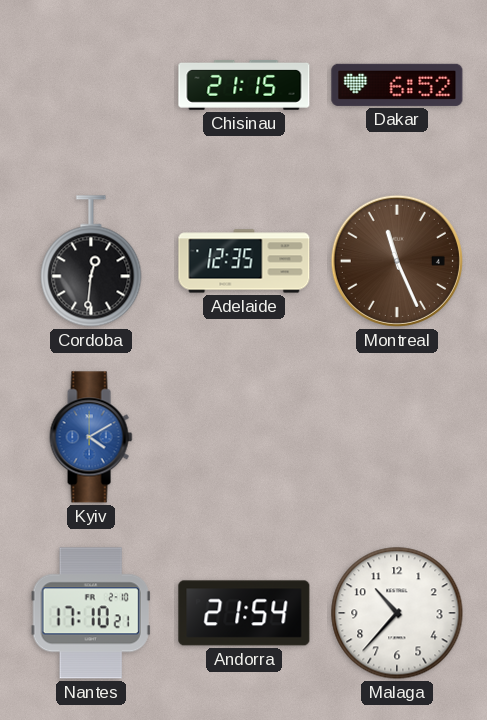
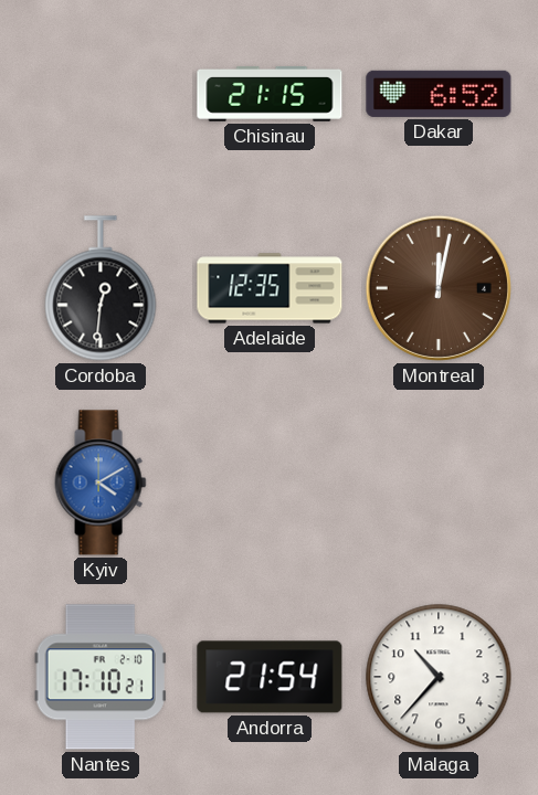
Montreal: 11:26 -> 12:02 (439, 288)
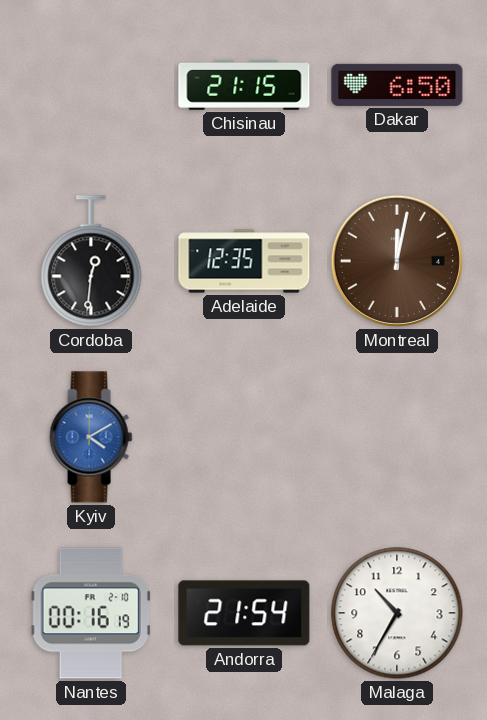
Dakar: 6:52 -> 6:50 (397, 85)
Nantes: 17:10 -> 00:16 (91, 613)
Malaga: 10:37 -> 10:35 (397, 613)
